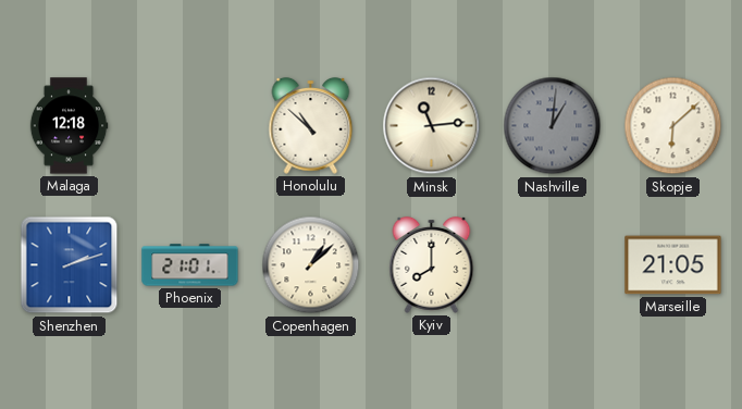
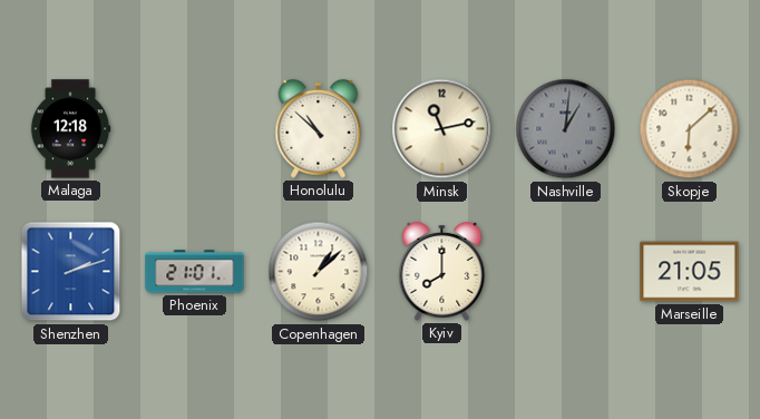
Minsk: 11:14 -> 11:13 (442, 129)
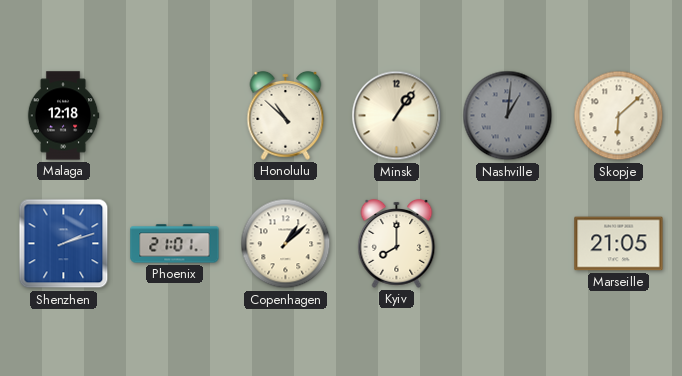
Minsk: 11:13 -> 1:06 (397, 116)
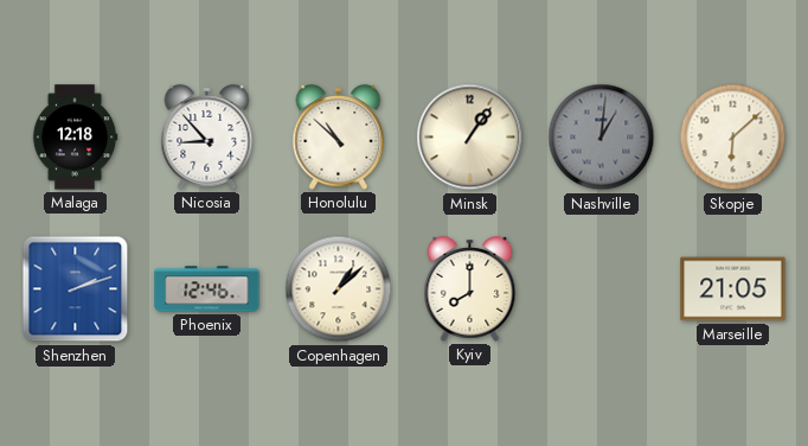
Nicosia: none -> 8:53 (207, 136)
Phoenix: 21:01 -> 12:46 (207, 289)
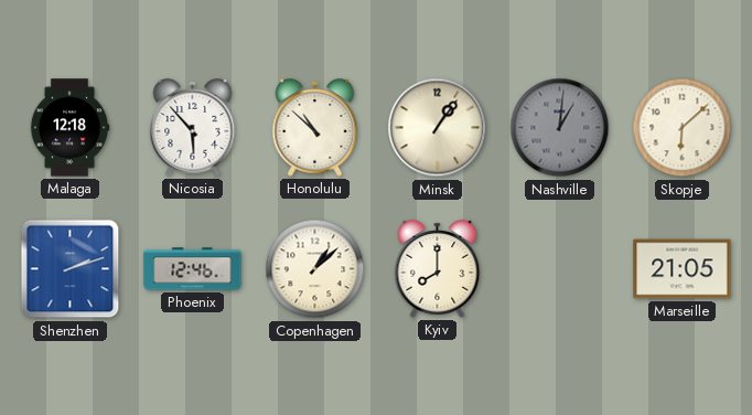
Nicosia: 8:53 -> 5:53 (193, 127)
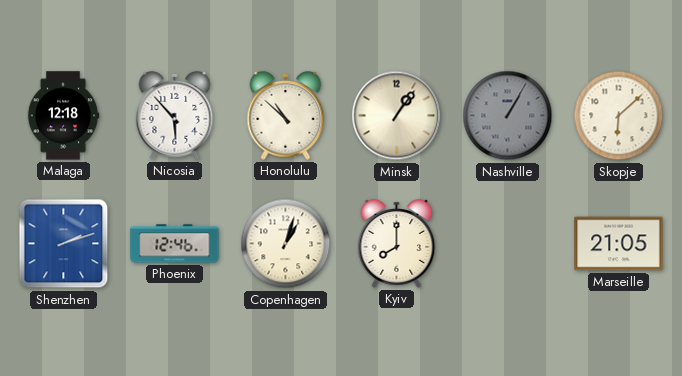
Nashville: 1:01 -> 1:05 (508, 116)
Copenhagen: 1:08 -> 1:03 (286, 244)
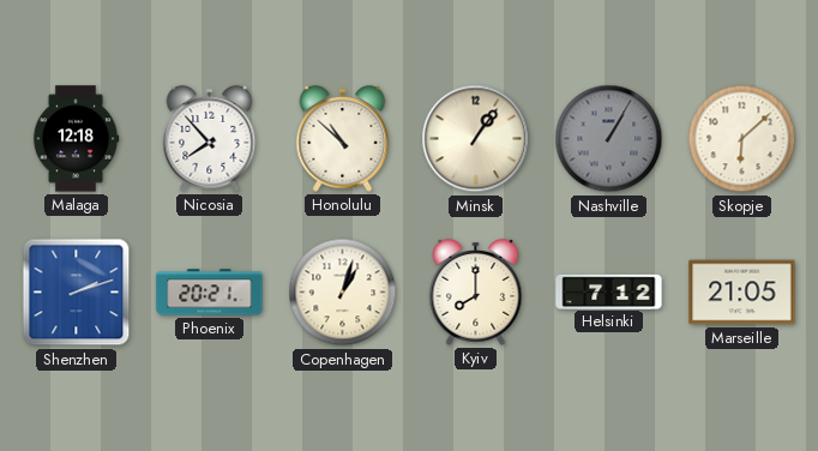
Nicosia: 5:53 -> 7:53 (210, 138)
Phoenix: 12:46 -> 20:21 (210, 293)
Helsinki: none -> 7:12 (609, 291)
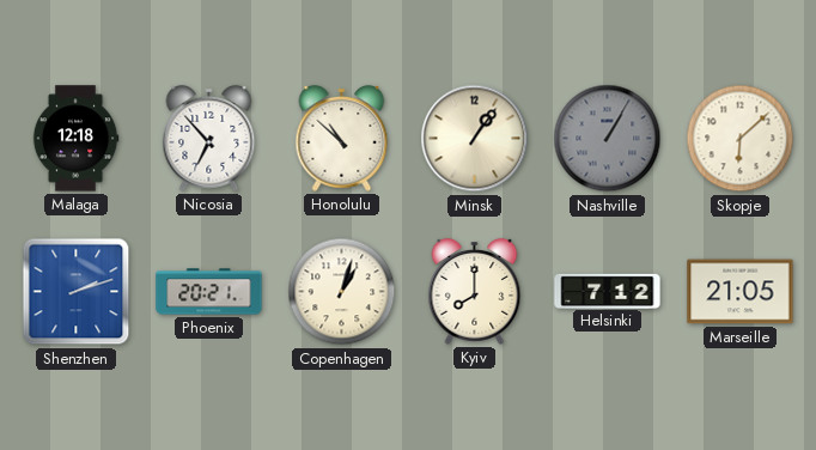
Nicosia: 7:53 -> 6:53 (209, 138)
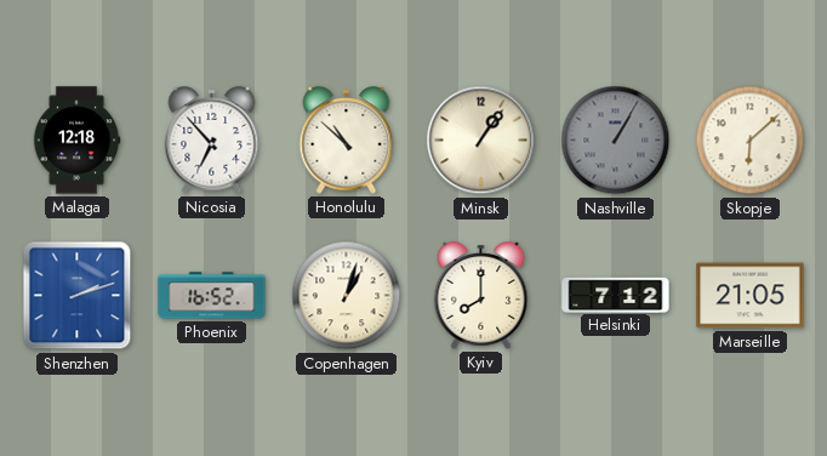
Phoenix: 20:21 -> 16:52 (212, 296)
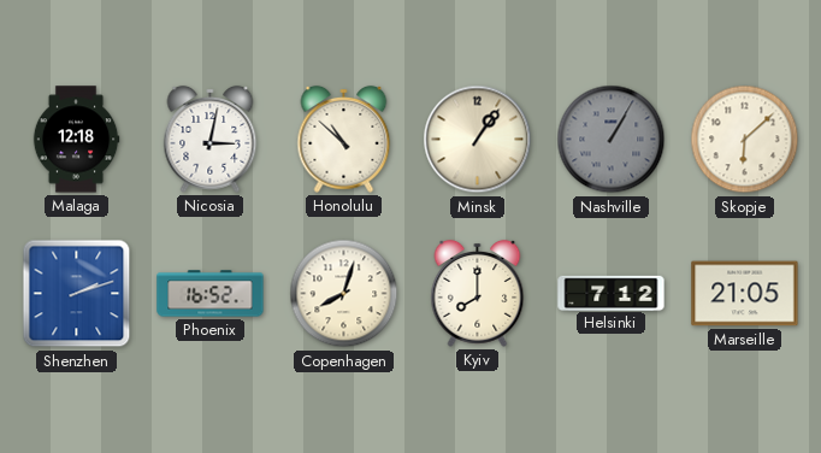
Nicosia: 6:53 -> 3:02 (211, 139)
Copenhagen: 1:03 -> 8:03 (344, 294)
